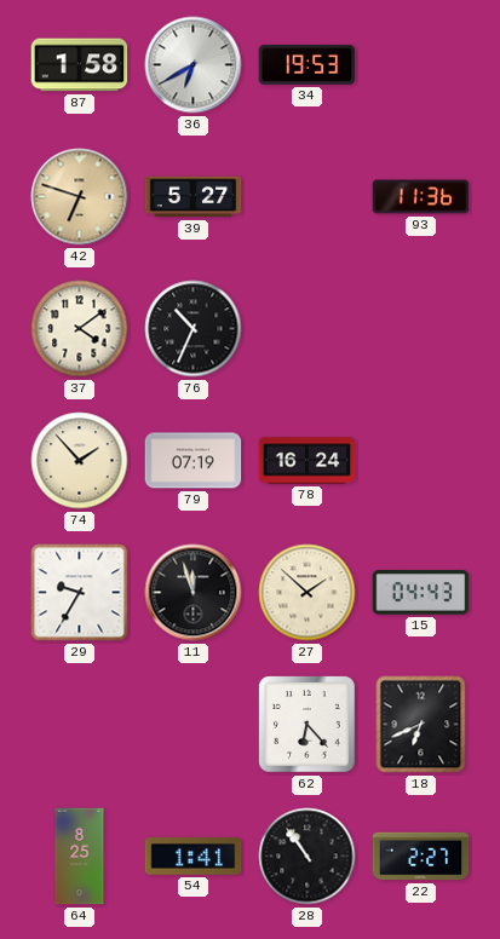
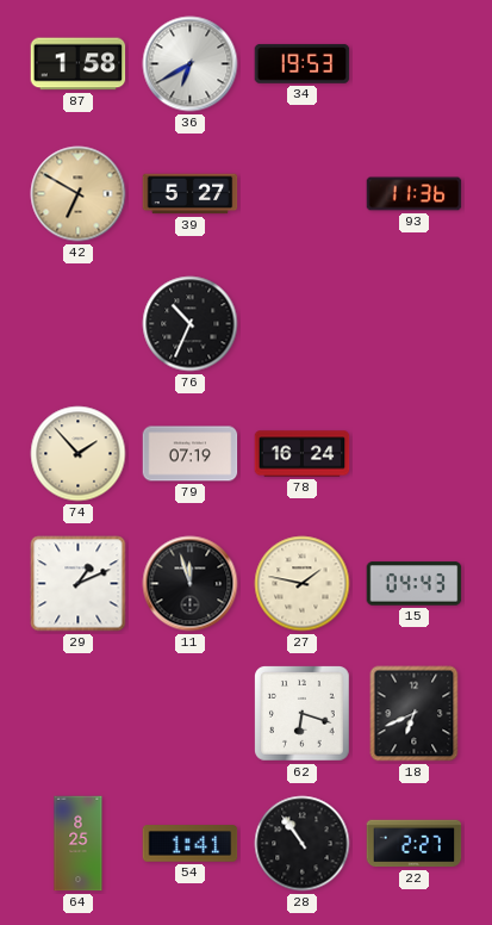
42: 6:48 -> 6:50 (79, 194)
37: 4:09 -> none (80, 329)
29: 9:35 -> 1:11 (79, 584)
27: 1:52 -> 1:47 (303, 584)
62: 6:23 -> 6:18 (303, 714)
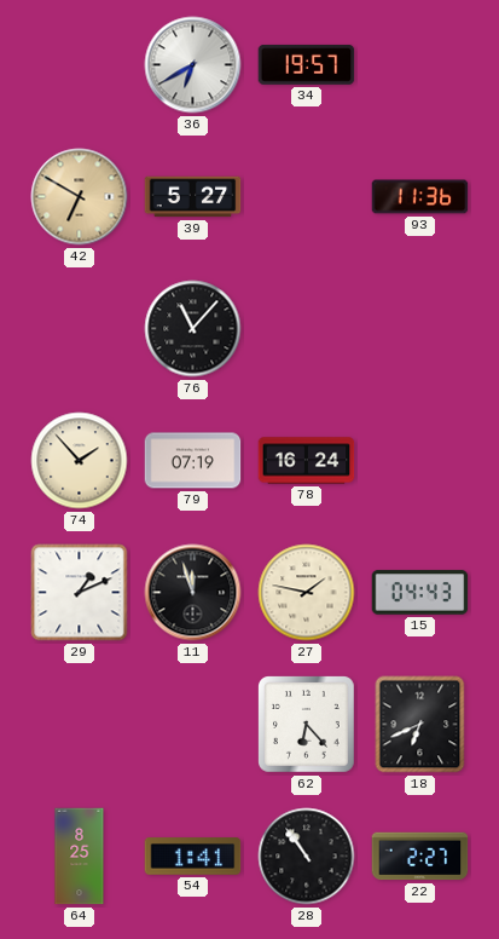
87: 1:58 -> none (79, 64)
34: 19:53 -> 19:57 (307, 64)
76: 10:34 -> 11:07 (193, 329)
62: 6:18 -> 6:23 (307, 725)
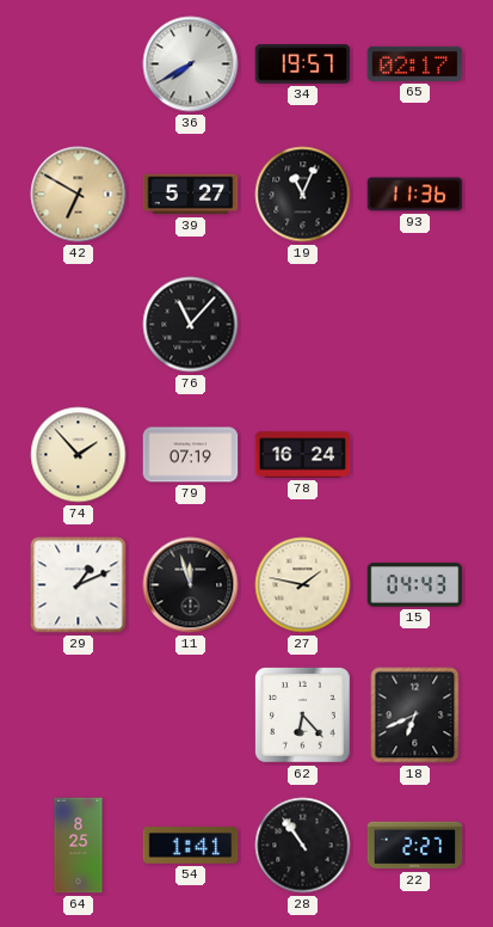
36: 6:40 -> 7:40 (191, 65)
65: none -> 02:17 (415, 63)
19: none -> 11:04 (303, 195)
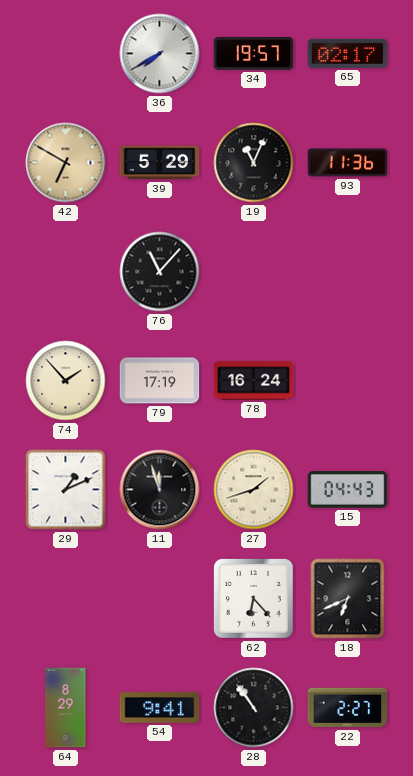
39: 5:27 -> 5:29 (160, 163)
79: 07:19 -> 17:19 (160, 381)
27: 1:47 -> 1:42 (254, 490)
64: 8:25 -> 8:29 (66, 708)
54: 1:41 -> 9:41 (160, 708)
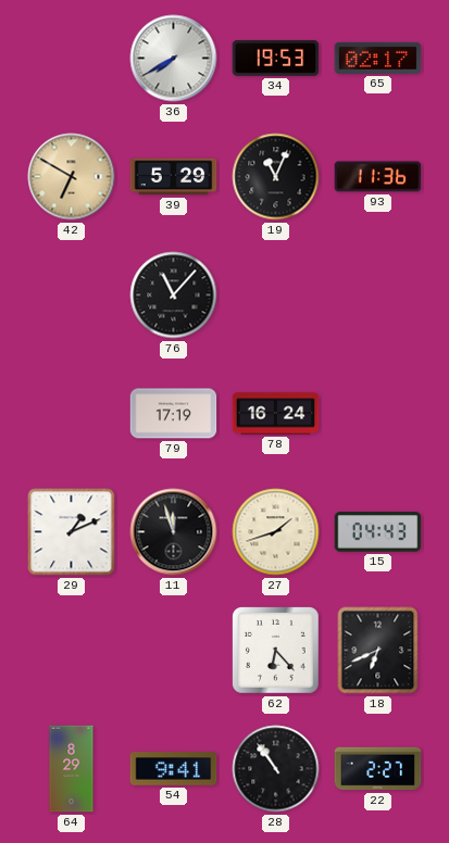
34: 19:57 -> 19:53 (276, 58)
74: 1:53 -> none (66, 381)
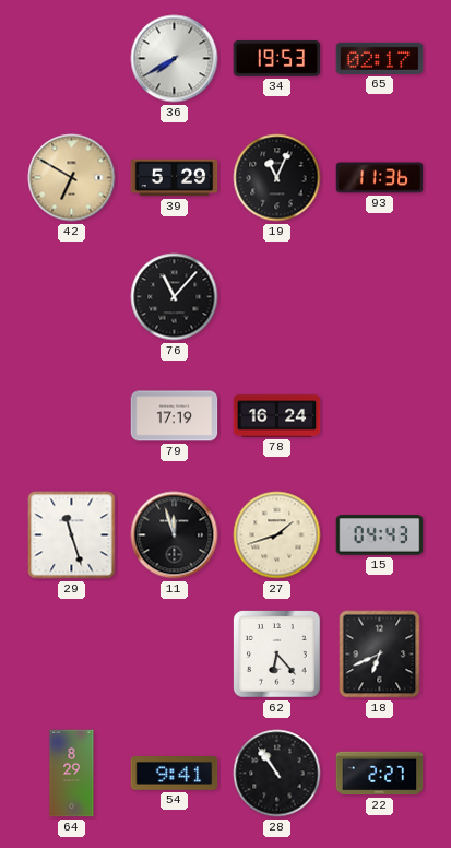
29: 1:11 -> 11:27 (72, 535)
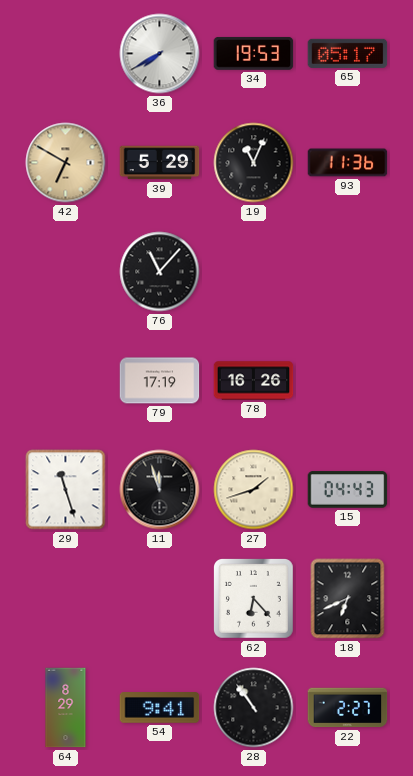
65: 02:17 -> 05:17 (348, 53)
78: 16:24 -> 16:26 (254, 381)
